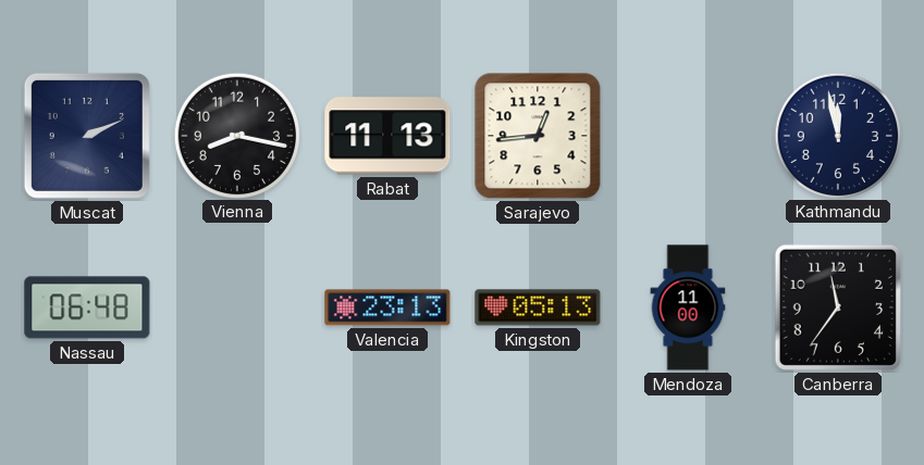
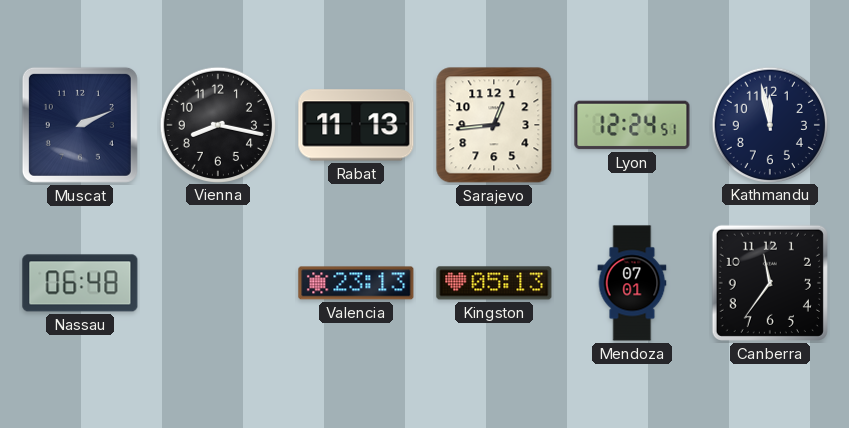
Lyon: none -> 12:24 (632, 125)
Mendoza: 11:00 -> 07:01 (632, 283)
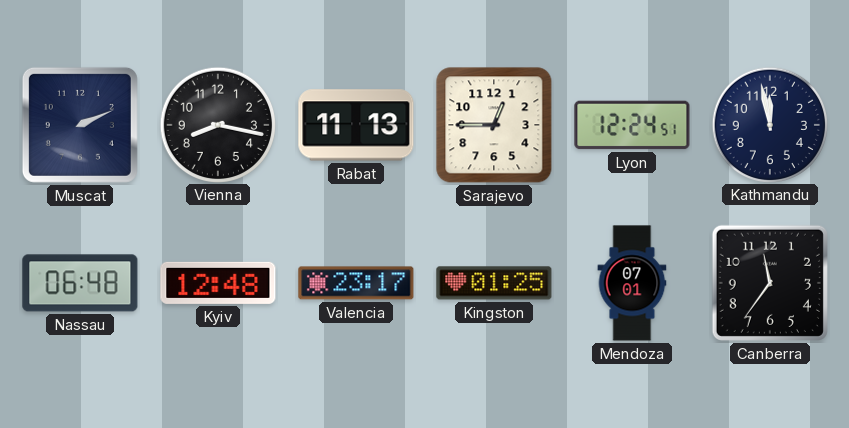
Sarajevo: 12:44 -> 12:45 (494, 125)
Kyiv: none -> 12:48 (218, 283)
Valencia: 23:13 -> 23:17 (356, 283)
Kingston: 05:13 -> 01:25 (494, 283)
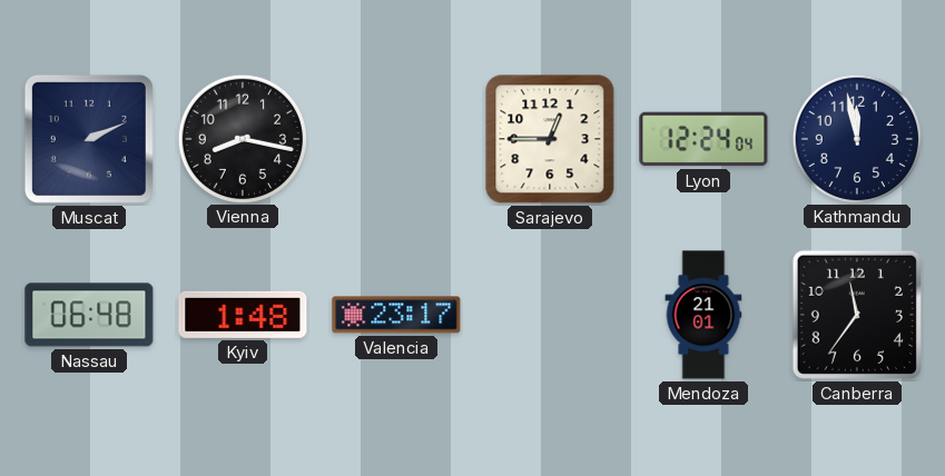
Rabat: 11:13 -> none (356, 125)
Lyon: 12:24:51 -> 12:24:04 (703, 139)
Kyiv: 12:48 -> 1:48 (243, 315)
Kingston: 01:25 -> none (494, 283)
Mendoza: 07:01 -> 21:01 (703, 315)
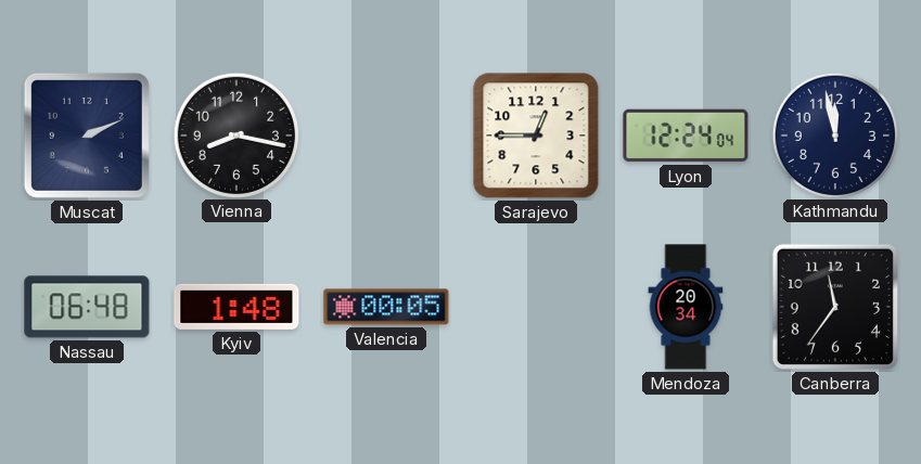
Valencia: 23:17 -> 00:05 (386, 307)
Mendoza: 21:01 -> 20:34 (686, 307)
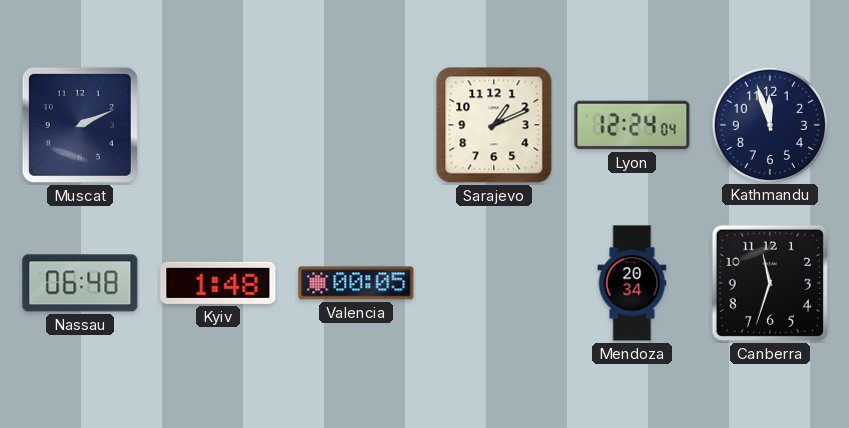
Vienna: 8:17 -> none (235, 134)
Sarajevo: 12:45 -> 1:11 (494, 125)
Kathmandu: 11:58 -> 11:57 (769, 124)
Canberra: 11:36 -> 11:33 (770, 283)
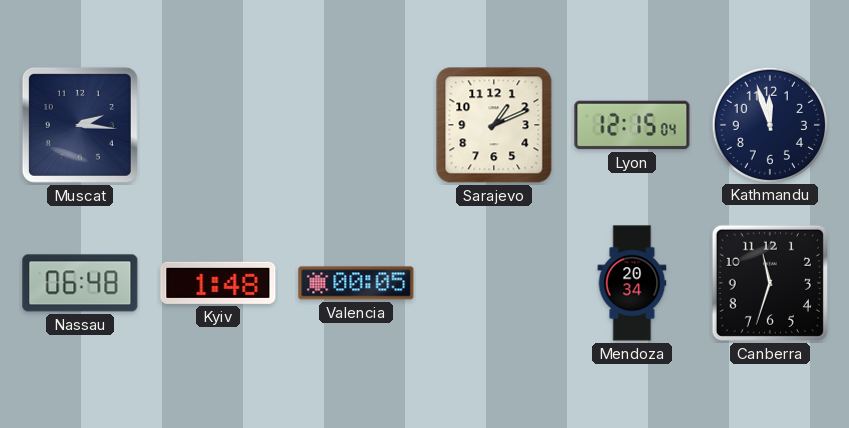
Muscat: 2:11 -> 2:16 (80, 125)
Lyon: 12:24 -> 12:15 (632, 125)
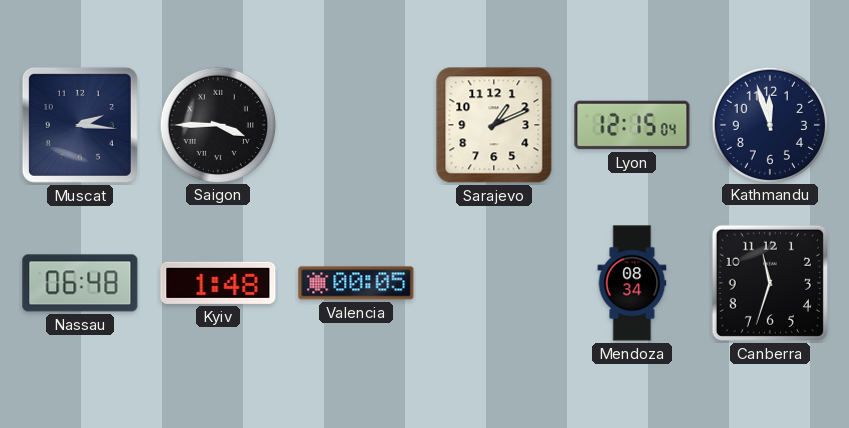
Saigon: none -> 3:45 (217, 124)
Mendoza: 20:34 -> 08:34 (632, 283)
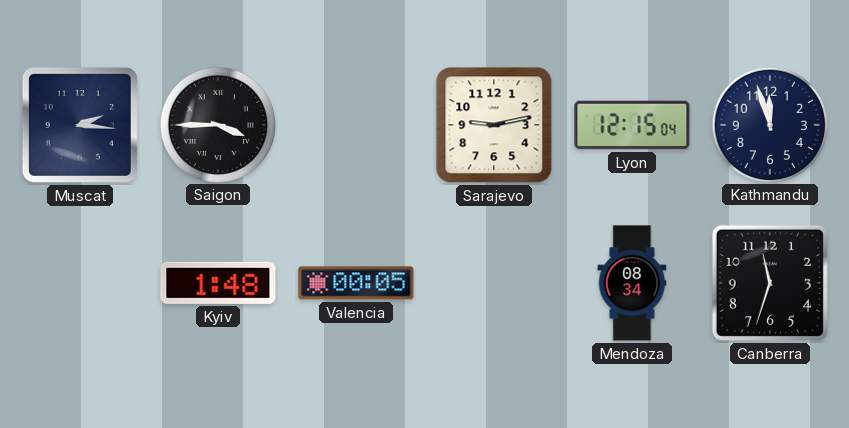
Sarajevo: 1:11 -> 9:13 (494, 125)
Nassau: 06:48 -> none (80, 283)
